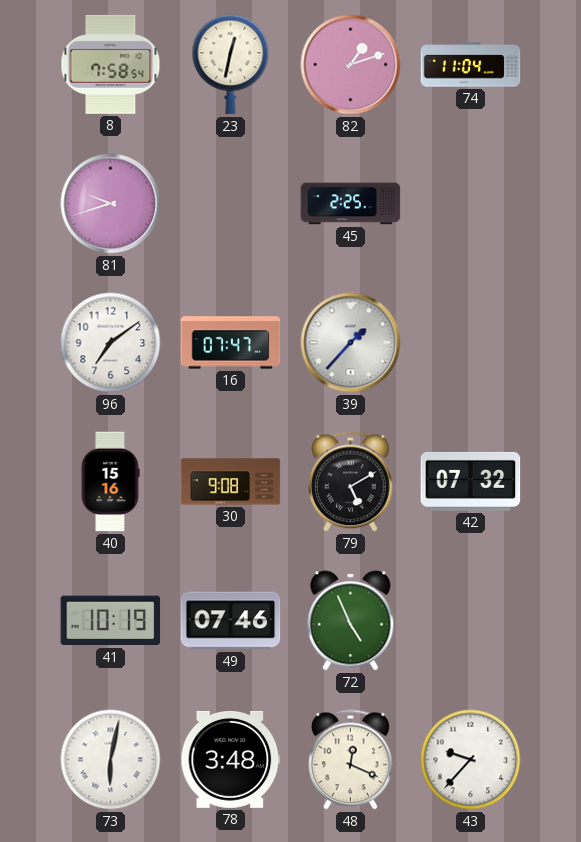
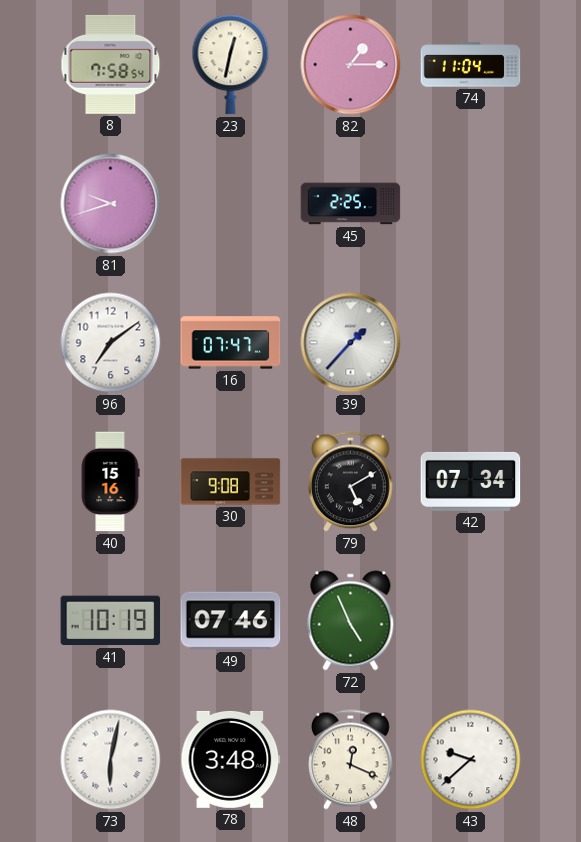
82: 1:12 -> 1:15 (351, 65)
42: 07:32 -> 07:34 (471, 481)
43: 9:37 -> 9:38 (471, 760)
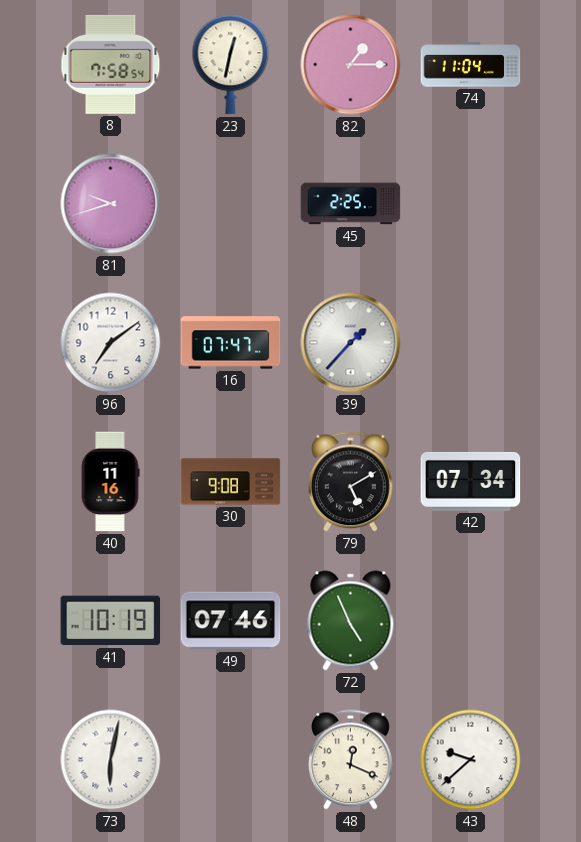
40: 15:16 -> 11:16 (110, 482)
78: 3:48 -> none (231, 759)
